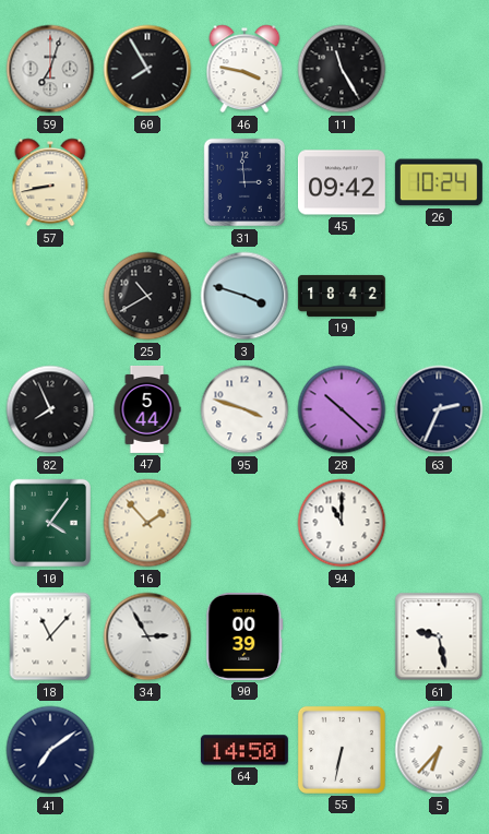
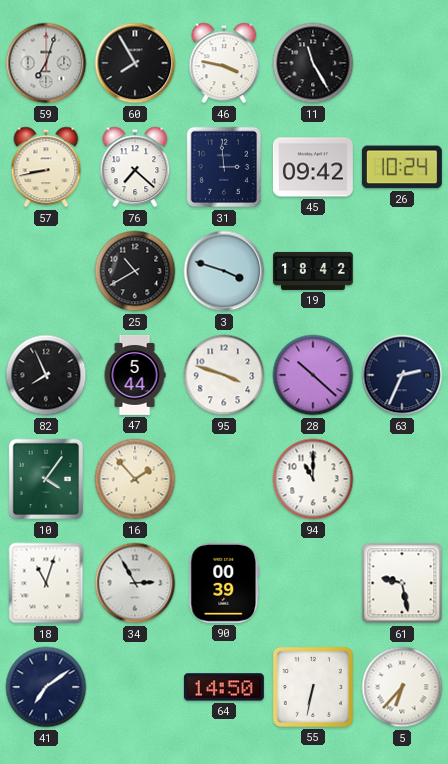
76: none -> 7:22 (135, 167)
18: 11:07 -> 11:03 (46, 583)
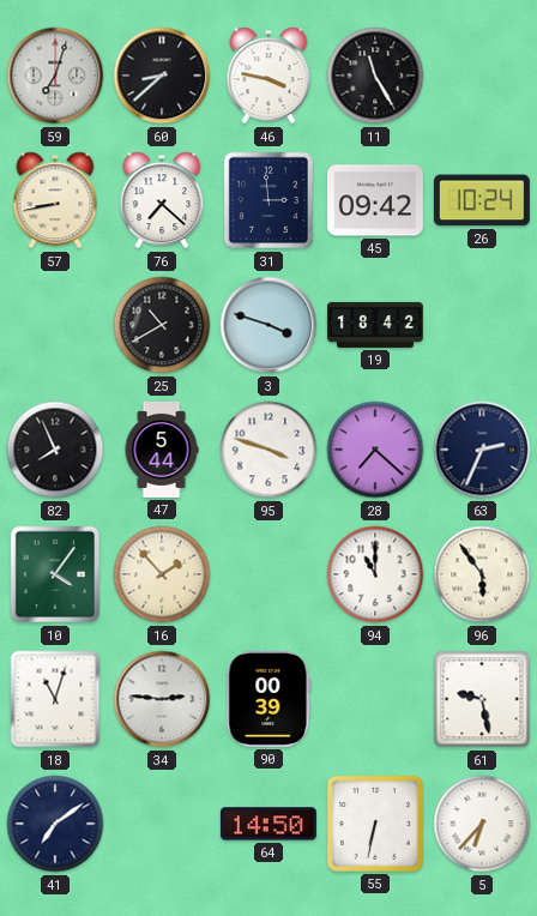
60: 7:55 -> 8:38 (162, 76)
28: 10:22 -> 7:22 (375, 450)
96: none -> 5:54 (482, 574)
34: 2:55 -> 2:46 (162, 699)
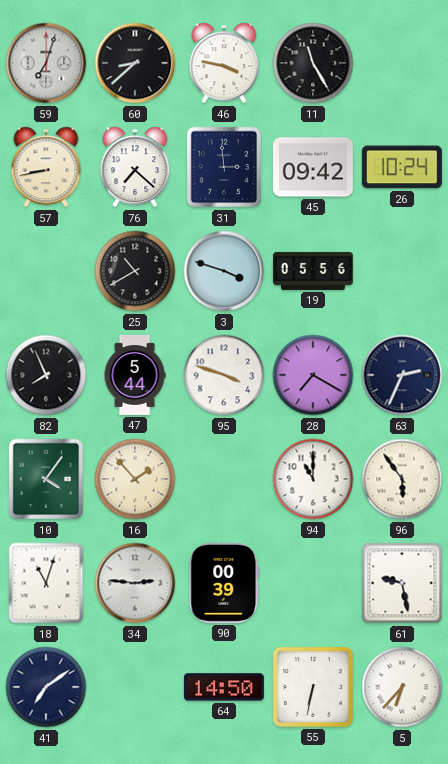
19: 18:42 -> 05:56 (313, 271)
28: 7:22 -> 7:20 (313, 375)
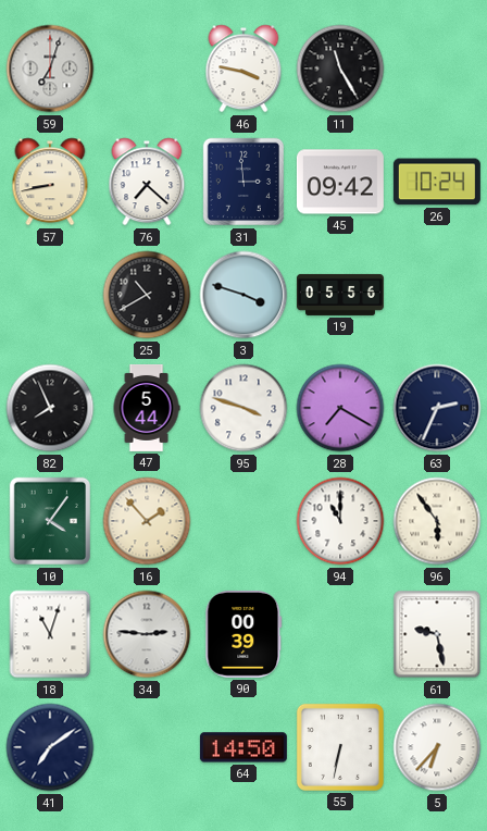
60: 8:38 -> none (135, 63)
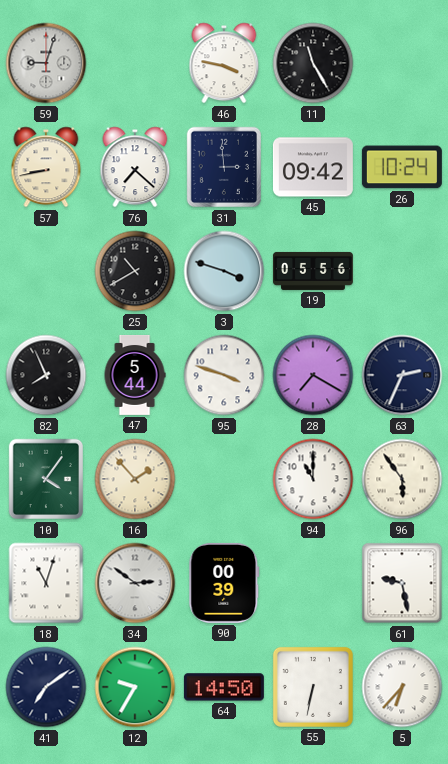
59: 7:03 -> 9:03 (46, 63)
34: 2:46 -> 2:51 (135, 583)
12: none -> 9:35 (135, 687)
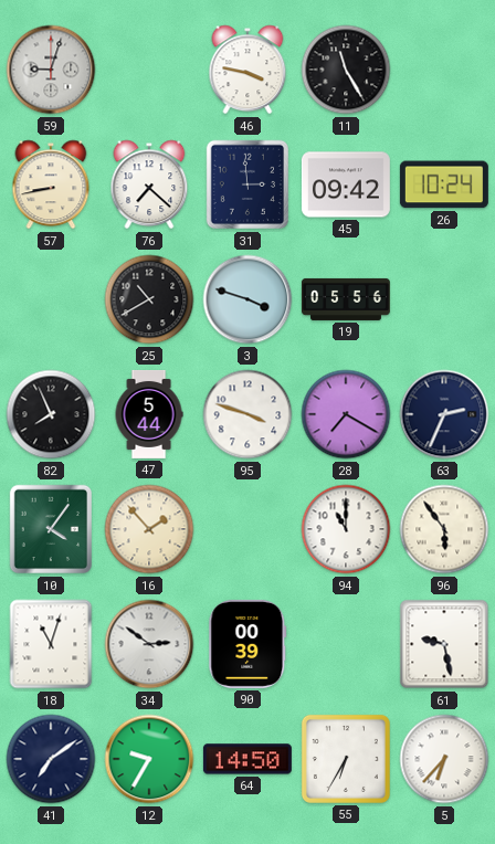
55: 6:32 -> 6:35 (346, 759)
